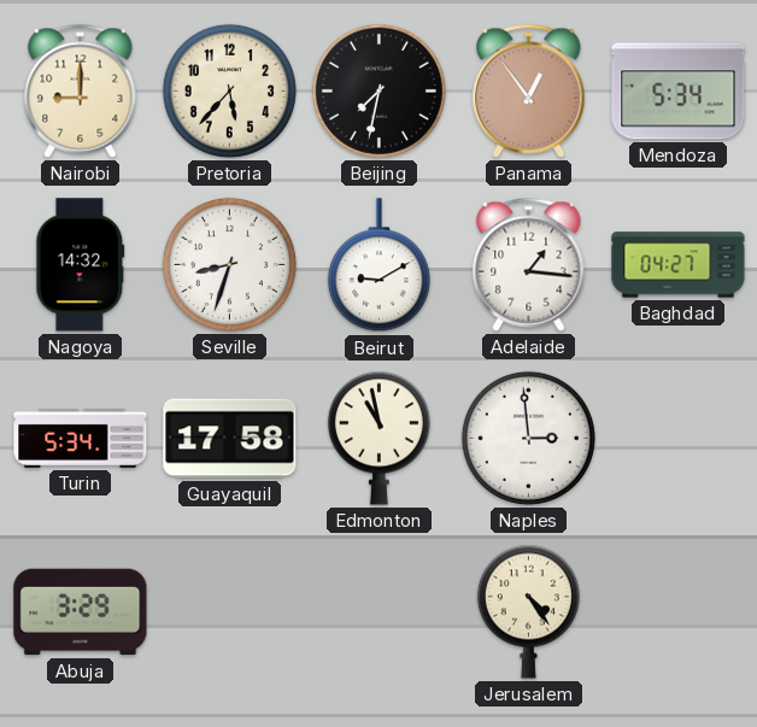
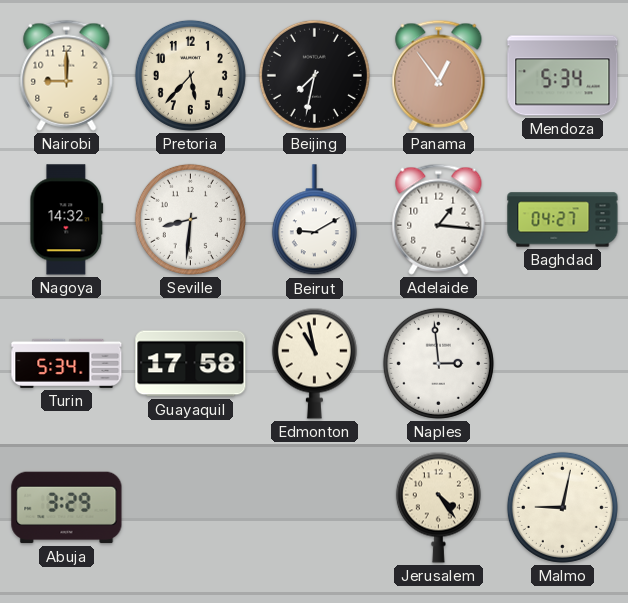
Seville: 8:33 -> 8:31 (190, 219)
Malmo: none -> 9:02 (562, 507)
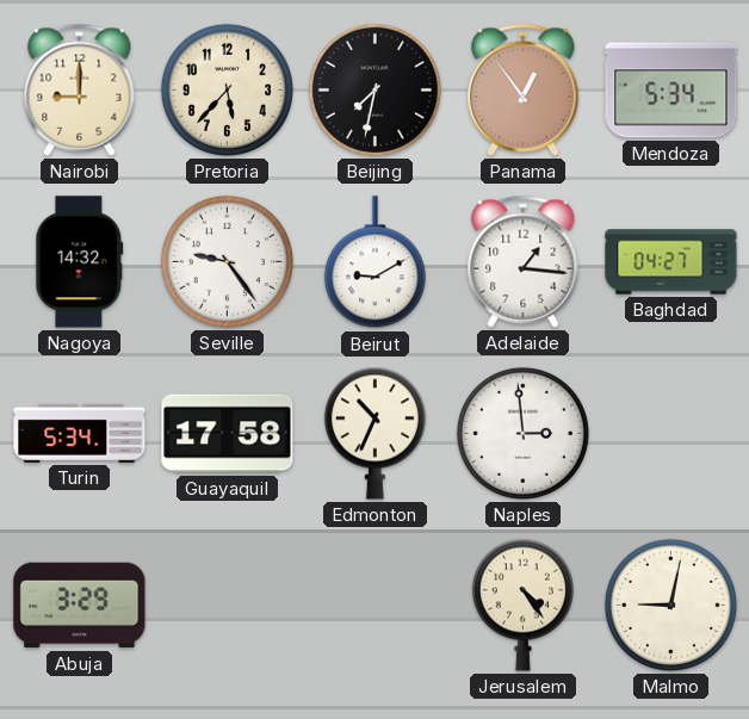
Seville: 8:31 -> 9:24 (227, 261)
Edmonton: 10:58 -> 10:34 (374, 433)
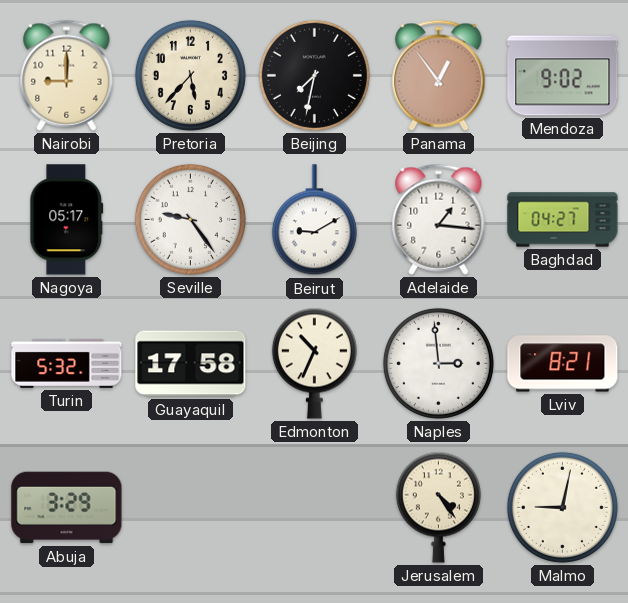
Mendoza: 5:34 -> 9:02 (563, 76)
Nagoya: 14:32 -> 05:17 (67, 220)
Turin: 5:34 -> 5:32 (67, 363)
Lviv: none -> 8:21 (563, 364)
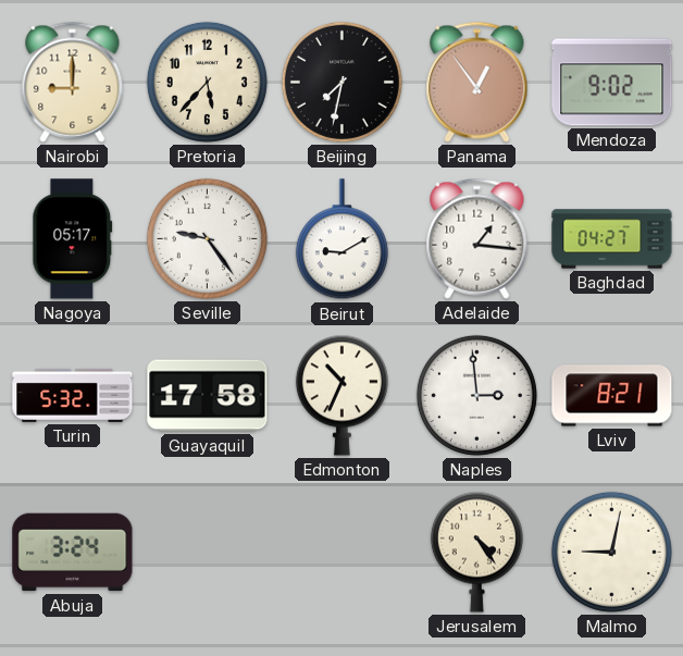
Abuja: 3:29 -> 3:24 (73, 553)
